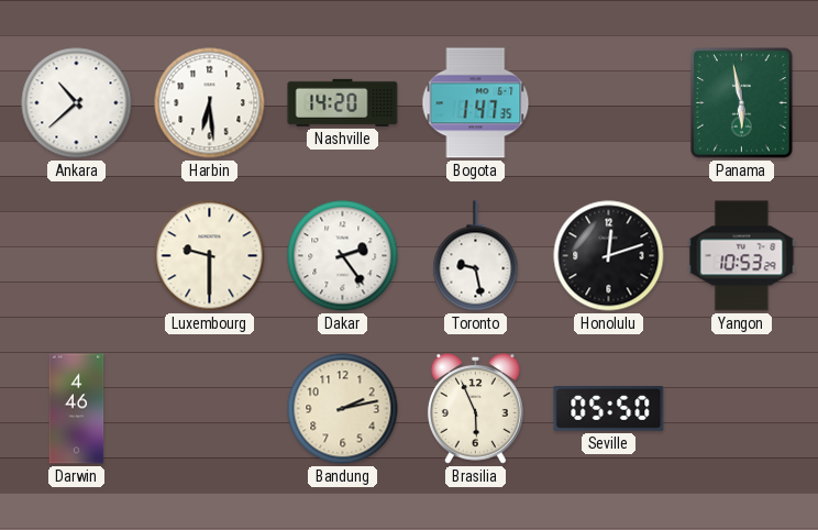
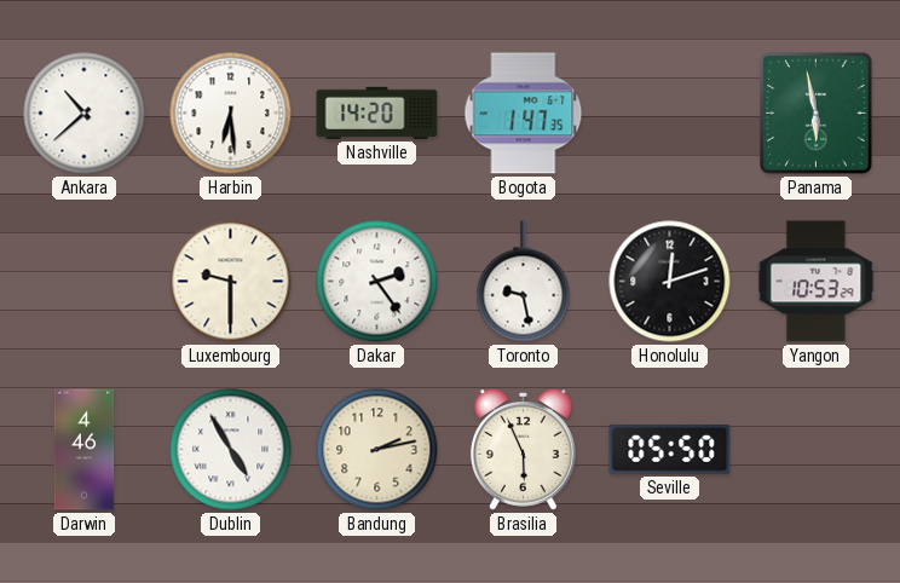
Dublin: none -> 4:55 (231, 450)
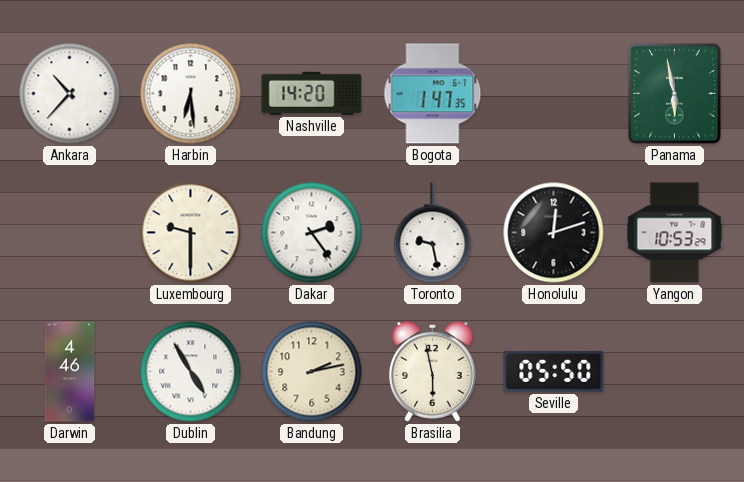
Ankara: 10:38 -> 10:37 (70, 94)
Brasilia: 5:56 -> 5:58 (432, 372)
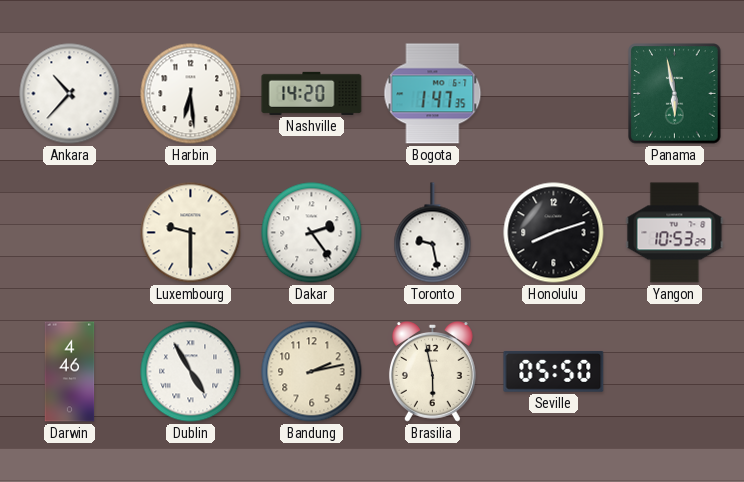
Honolulu: 12:12 -> 8:12 (554, 233)
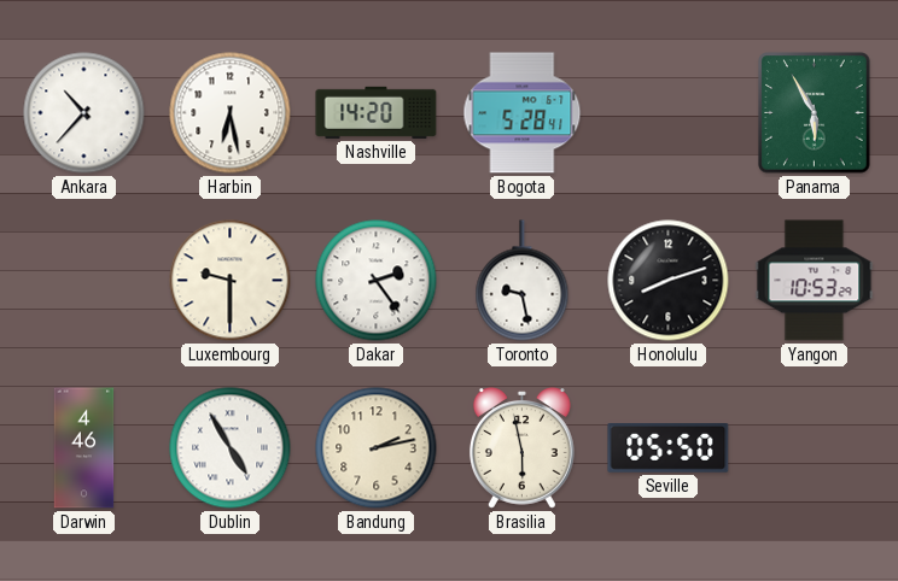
Harbin: 6:29 -> 6:28 (231, 113)
Bogota: 1:47 -> 5:28 (523, 113)
Panama: 5:58 -> 5:55 (815, 113)
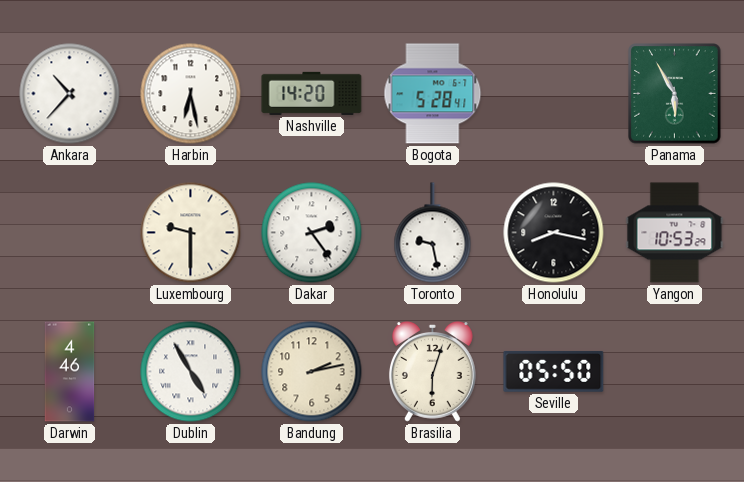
Honolulu: 8:12 -> 8:17 (554, 233)
Brasilia: 5:58 -> 6:03 (432, 372)
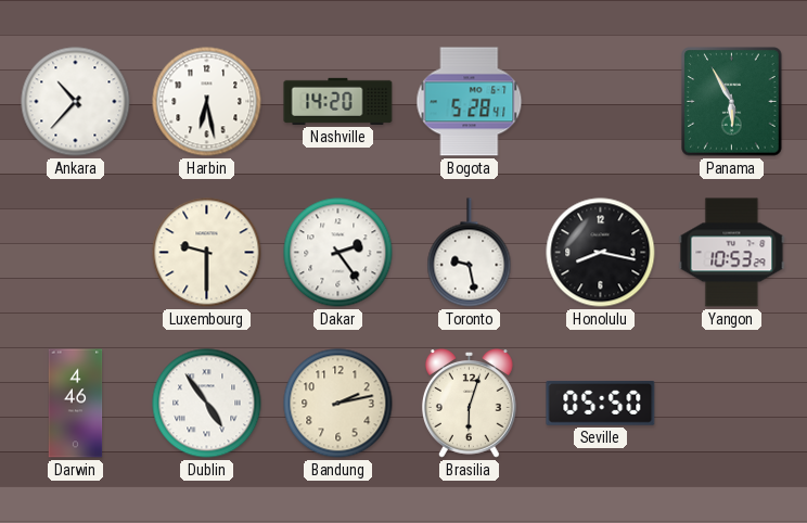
Dublin: 4:55 -> 4:54 (207, 404)
